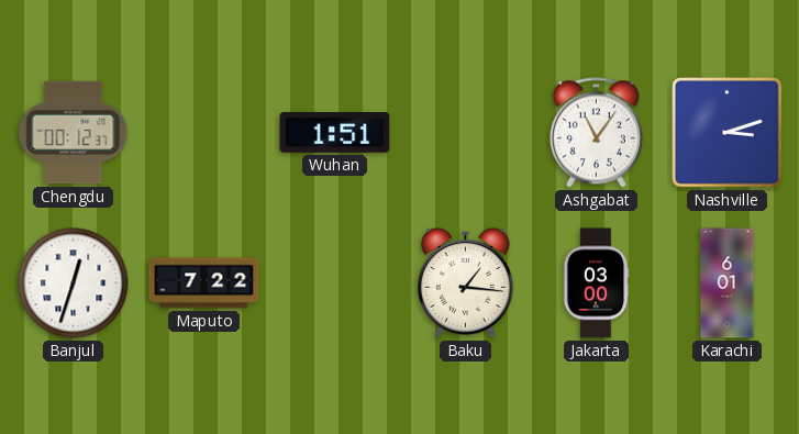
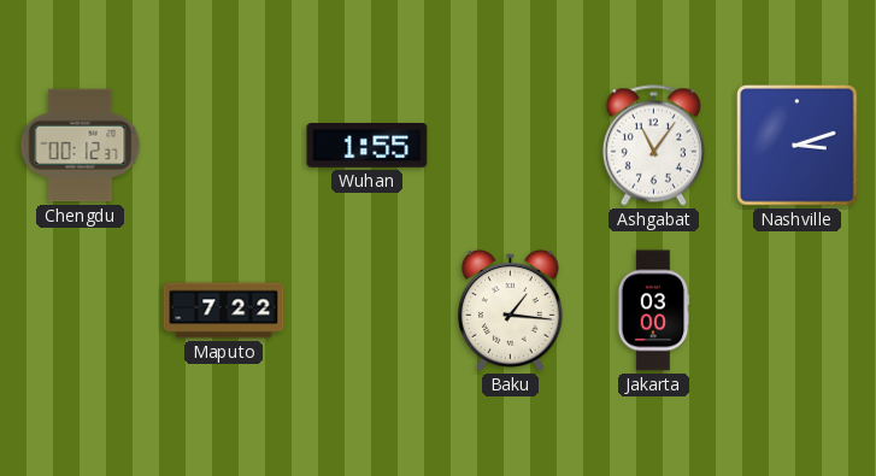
Wuhan: 1:51 -> 1:55 (368, 146)
Banjul: 12:33 -> none (74, 283)
Karachi: 6:01 -> none (728, 283)
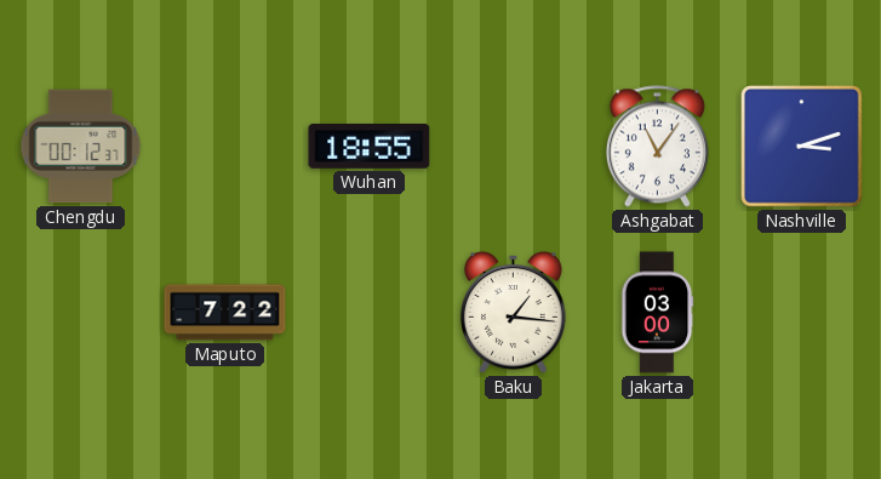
Wuhan: 1:55 -> 18:55 (370, 147)
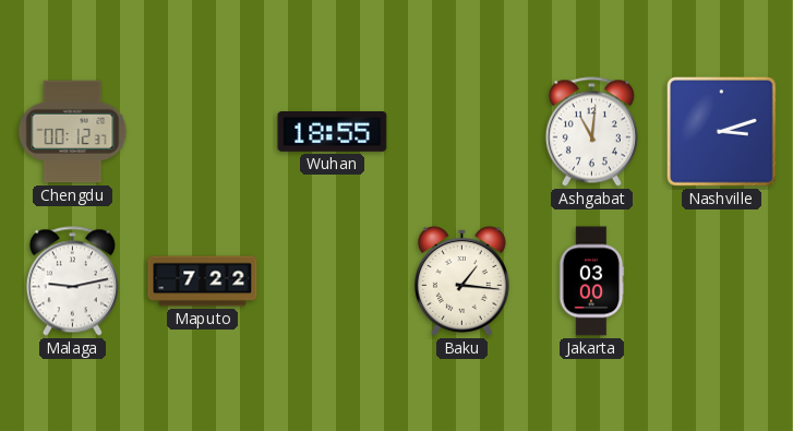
Ashgabat: 11:06 -> 11:01 (591, 132)
Malaga: none -> 9:13 (72, 282)
